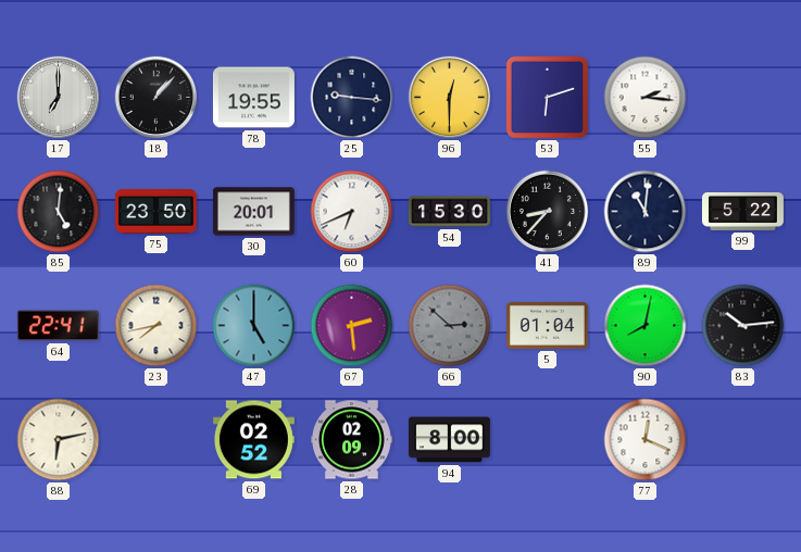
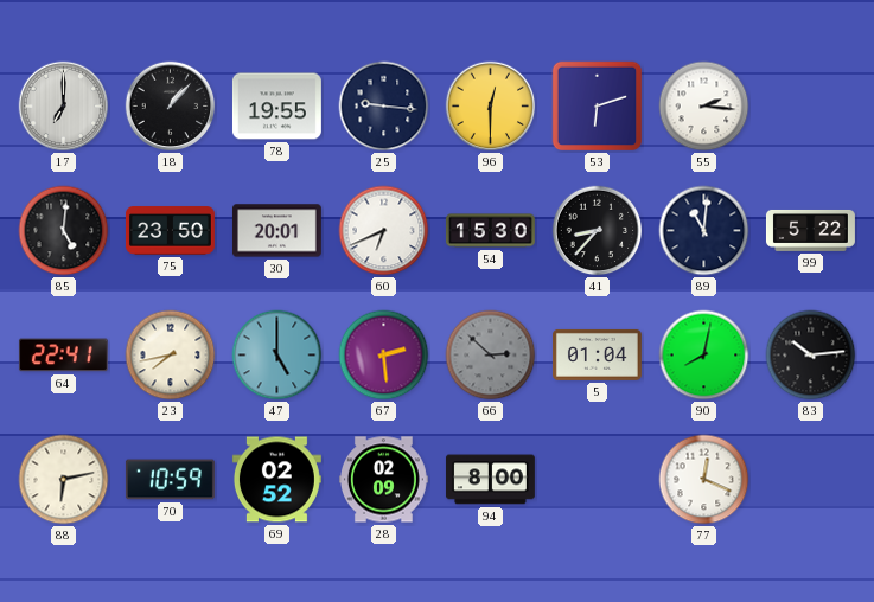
70: none -> 10:59 (170, 480)
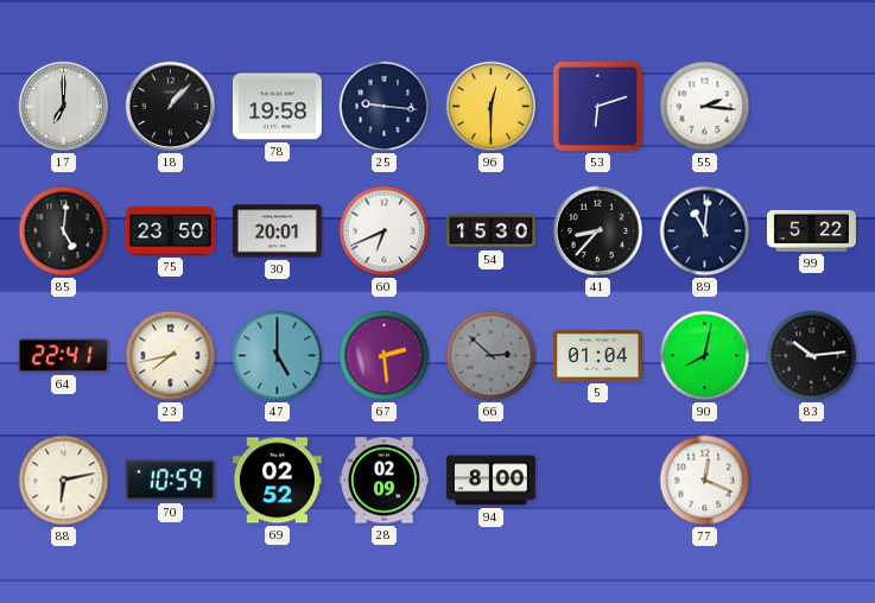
78: 19:55 -> 19:58 (277, 107)
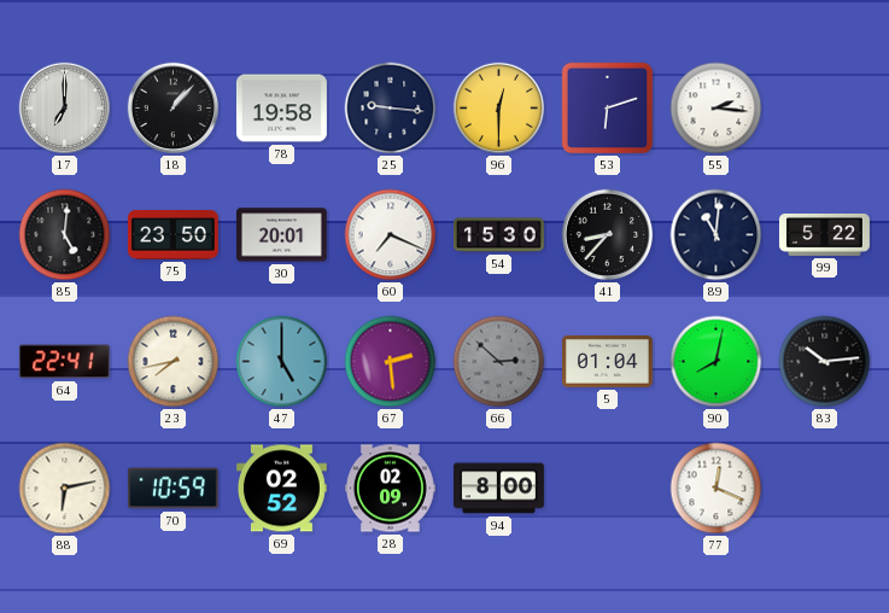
60: 6:41 -> 7:19 (391, 235)
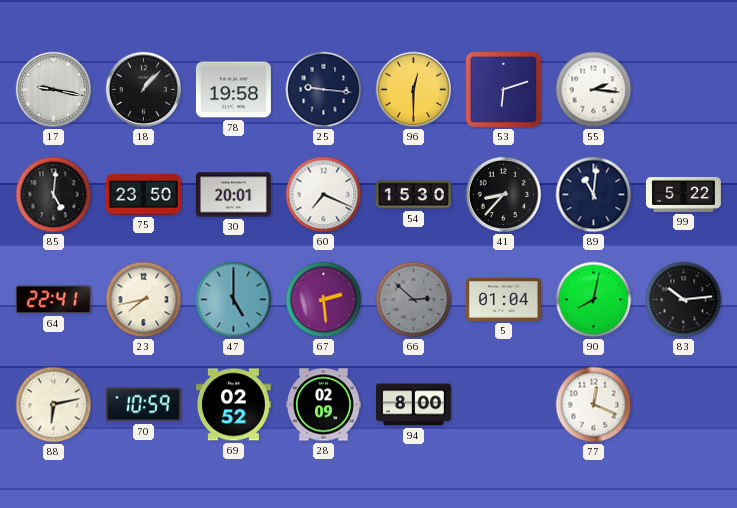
17: 7:00 -> 9:17 (54, 90)
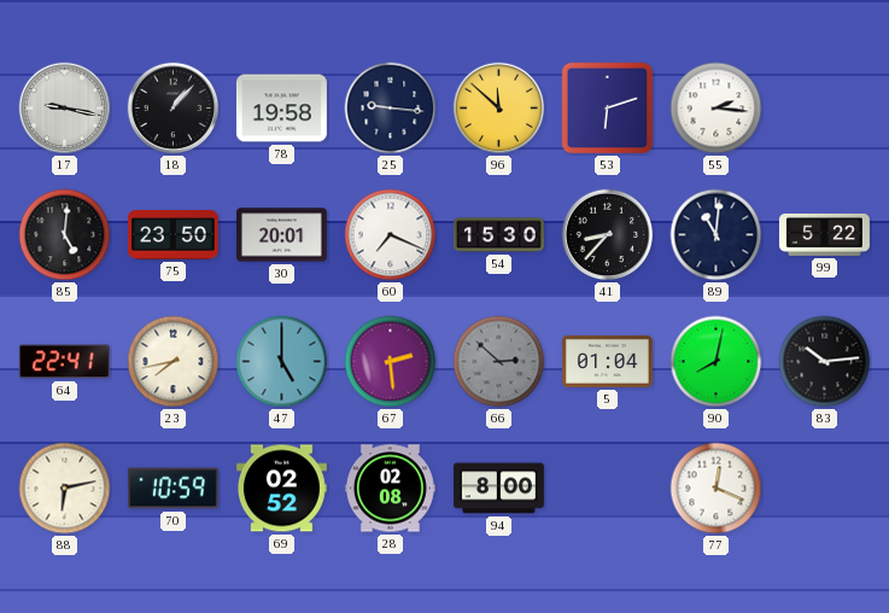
96: 12:30 -> 11:52 (499, 109)
28: 02:09 -> 02:08 (390, 489)
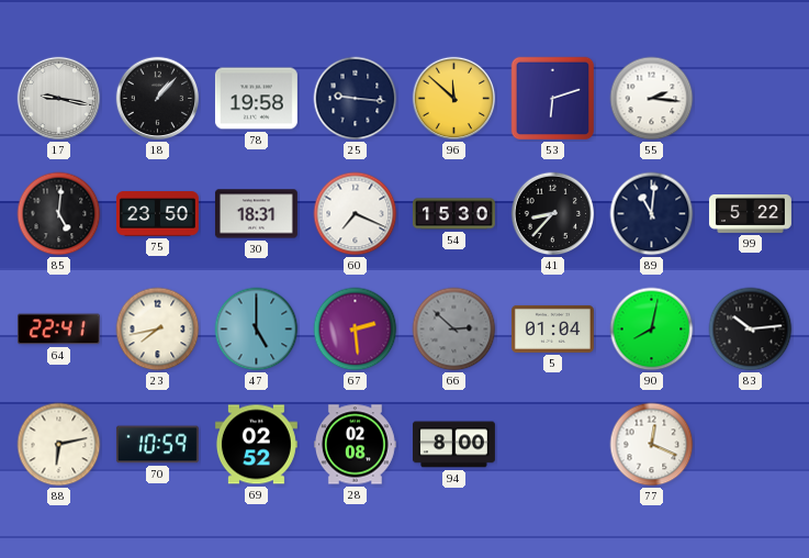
30: 20:01 -> 18:31 (256, 214)
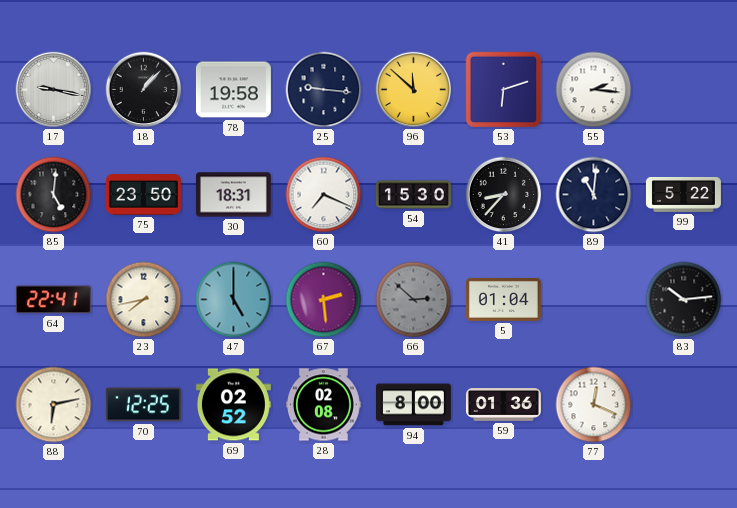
90: 8:02 -> none (652, 330)
70: 10:59 -> 12:25 (143, 405)
59: none -> 01:36 (503, 405)
